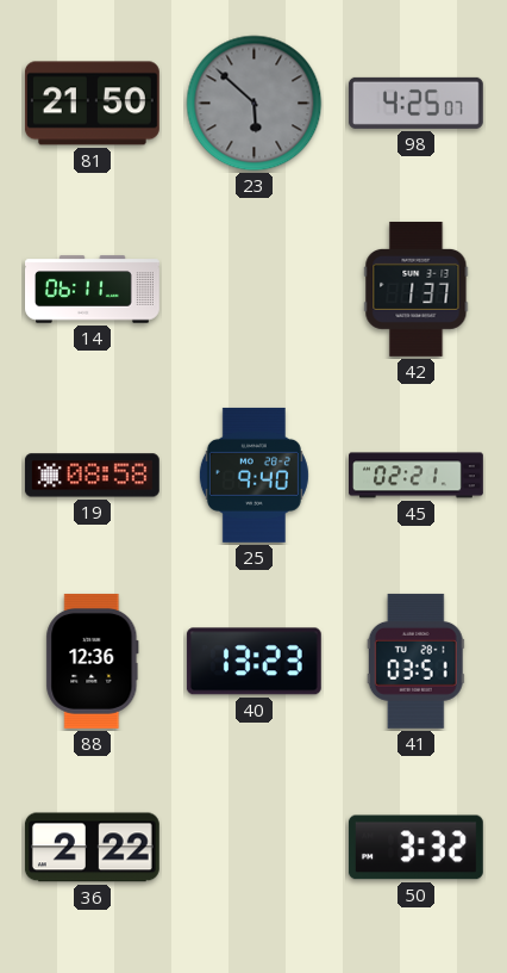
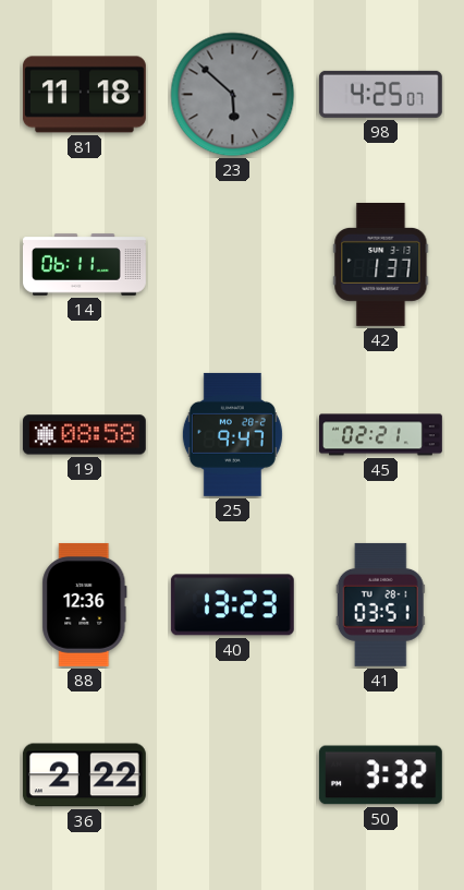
81: 21:50 -> 11:18 (84, 95)
25: 9:40 -> 9:47 (232, 434)
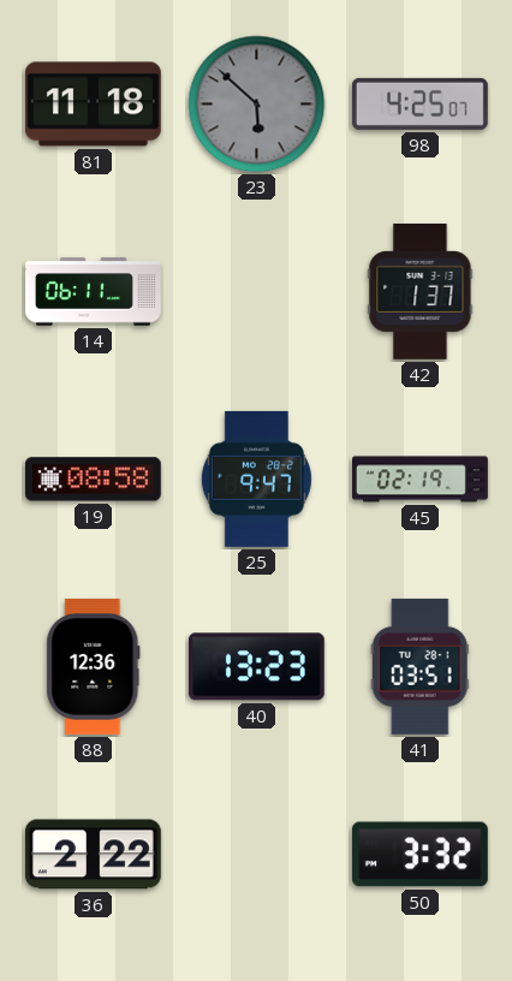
45: 02:21 -> 02:19 (421, 480)
